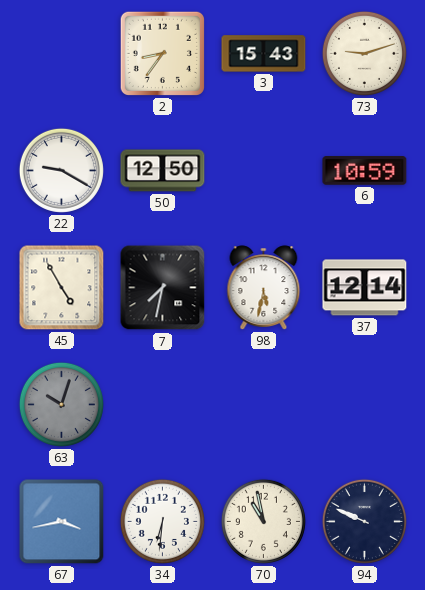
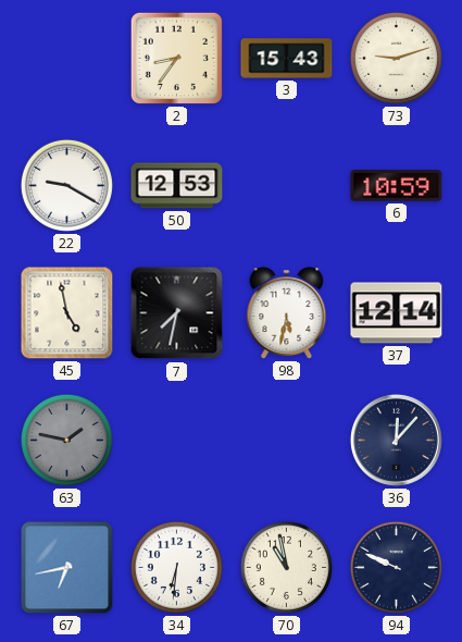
50: 12:50 -> 12:53 (177, 186)
45: 4:55 -> 4:58 (67, 313)
63: 10:03 -> 1:47 (66, 440)
36: none -> 12:07 (396, 440)
67: 3:43 -> 6:43 (67, 568)
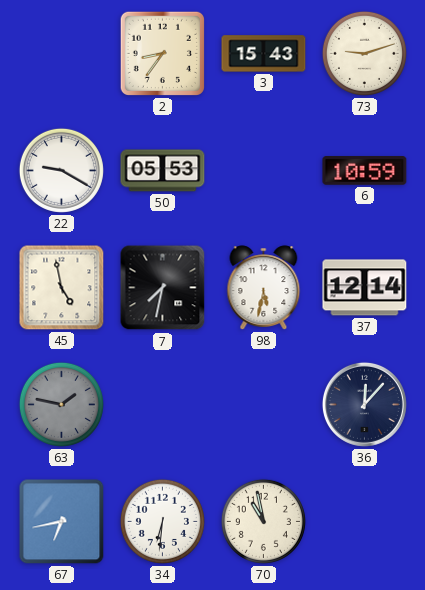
50: 12:53 -> 05:53 (163, 171)
94: 9:49 -> none (396, 567)
